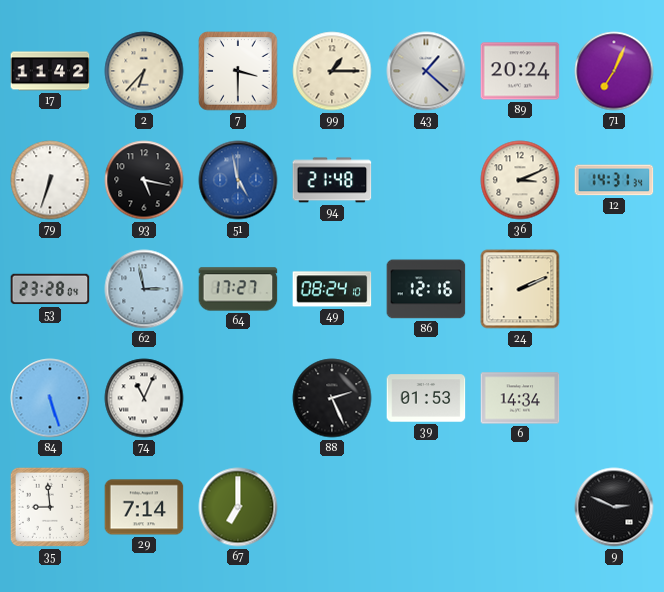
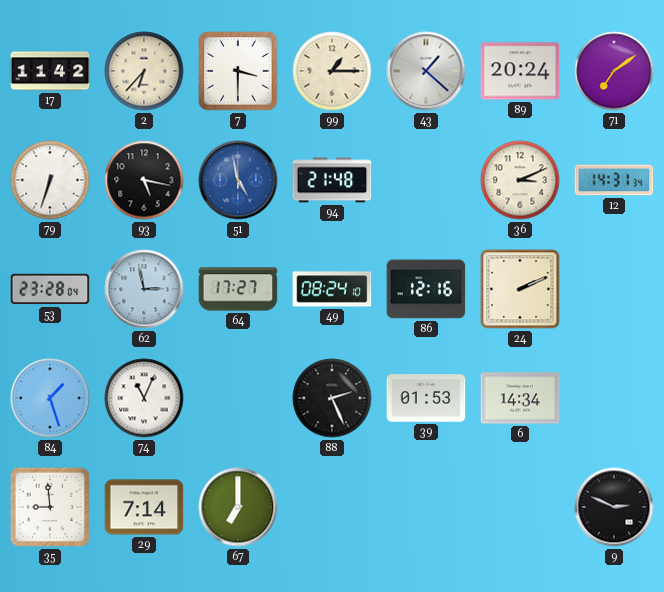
71: 7:04 -> 7:09 (614, 71)
84: 5:27 -> 1:27 (50, 398)
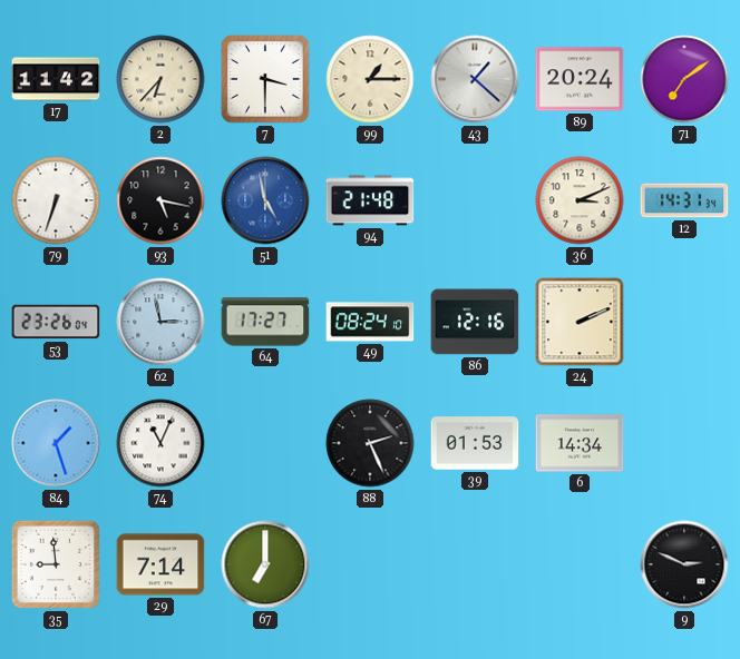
53: 23:28 -> 23:26 (56, 322)
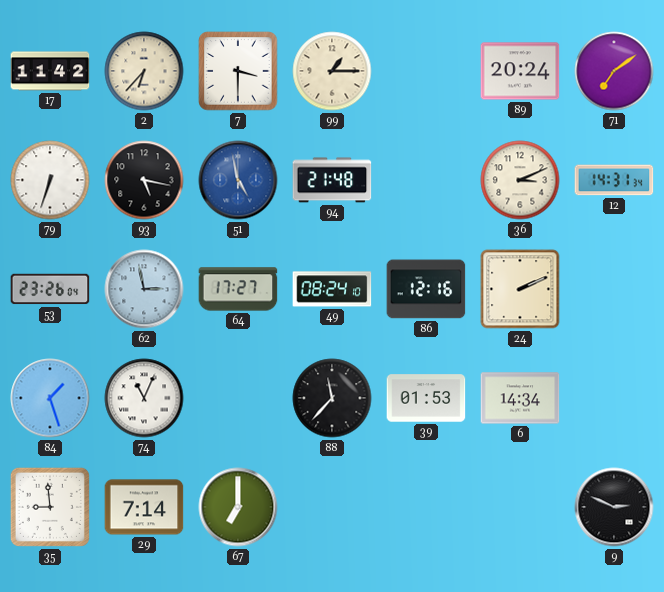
43: 1:22 -> none (475, 79)
88: 2:26 -> 11:37 (332, 398)
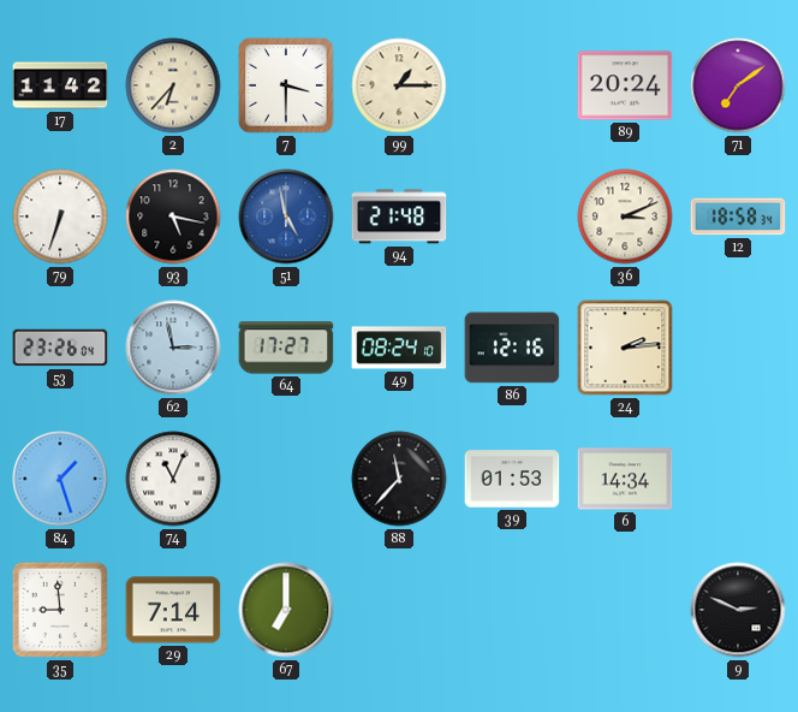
12: 14:31 -> 18:58 (738, 216)
24: 2:11 -> 2:14 (625, 348)
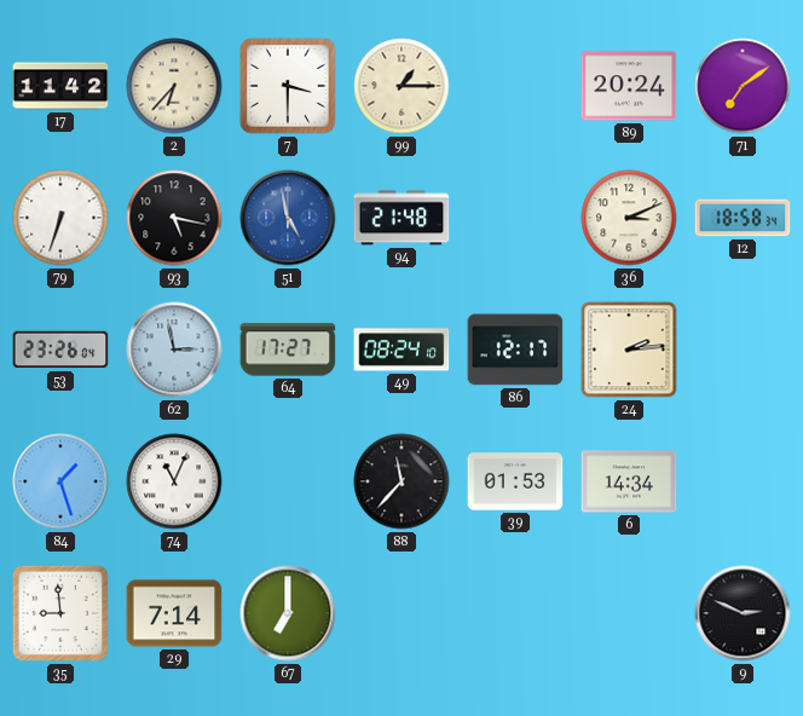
86: 12:16 -> 12:17 (515, 350)
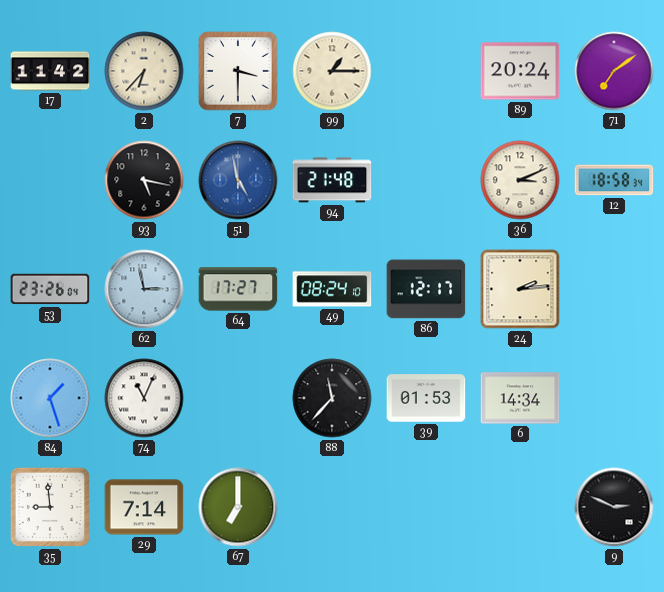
79: 6:33 -> none (60, 218)
